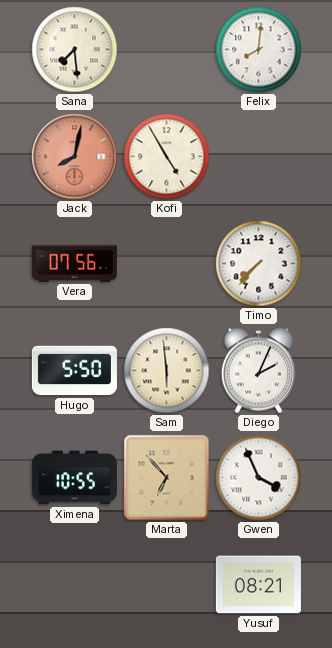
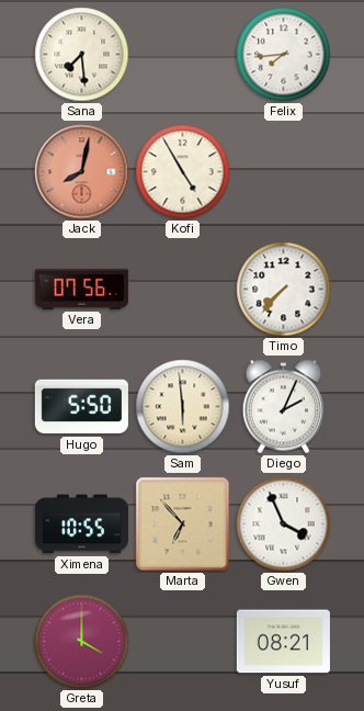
Felix: 8:01 -> 7:44 (284, 55)
Greta: none -> 4:00 (82, 642)
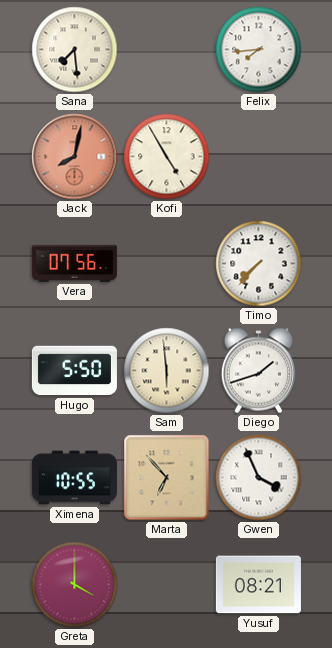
Diego: 2:04 -> 1:42 (259, 371)
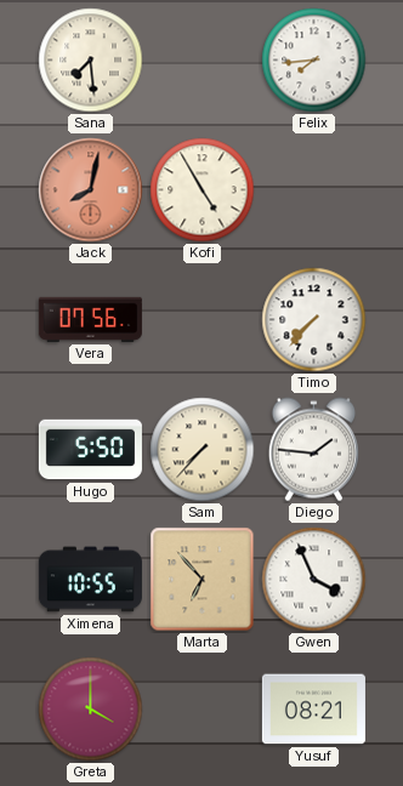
Sam: 5:59 -> 7:37 (203, 450)
Diego: 1:42 -> 1:46 (314, 450)
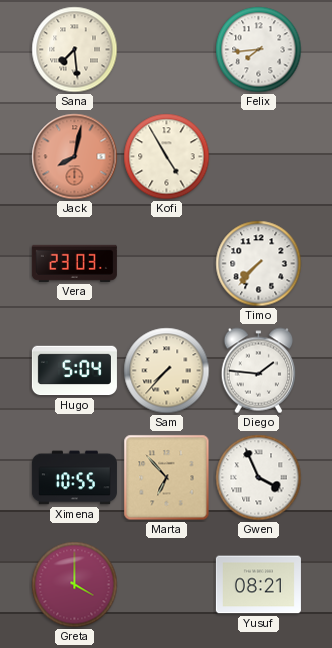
Vera: 07:56 -> 23:03 (74, 263)
Hugo: 5:50 -> 5:04 (74, 371)
